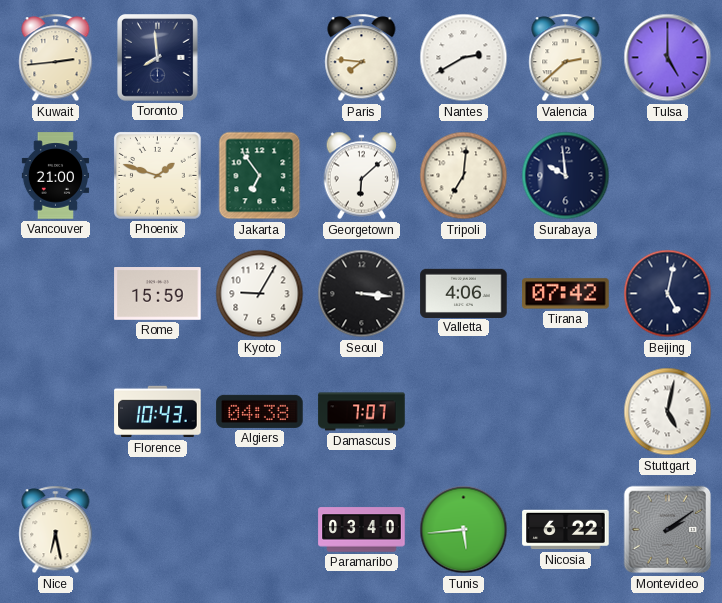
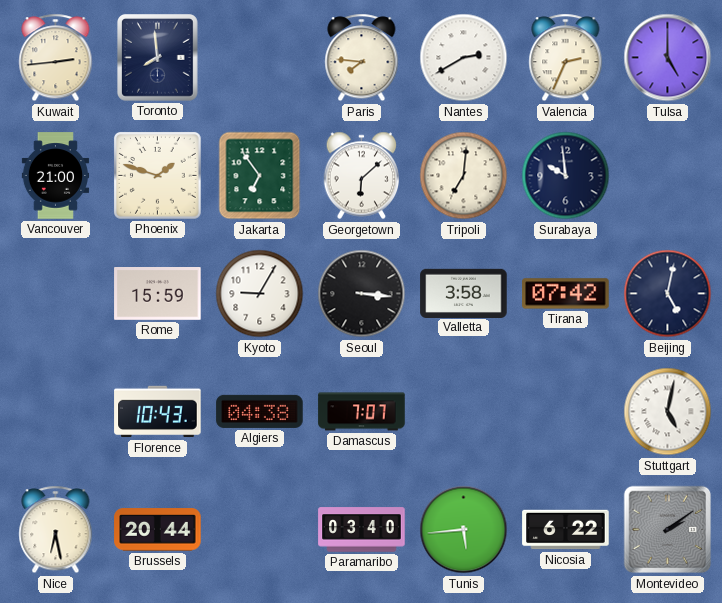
Valencia: 2:38 -> 2:34 (566, 58)
Valletta: 4:06 -> 3:58 (464, 293)
Brussels: none -> 20:44 (158, 530)
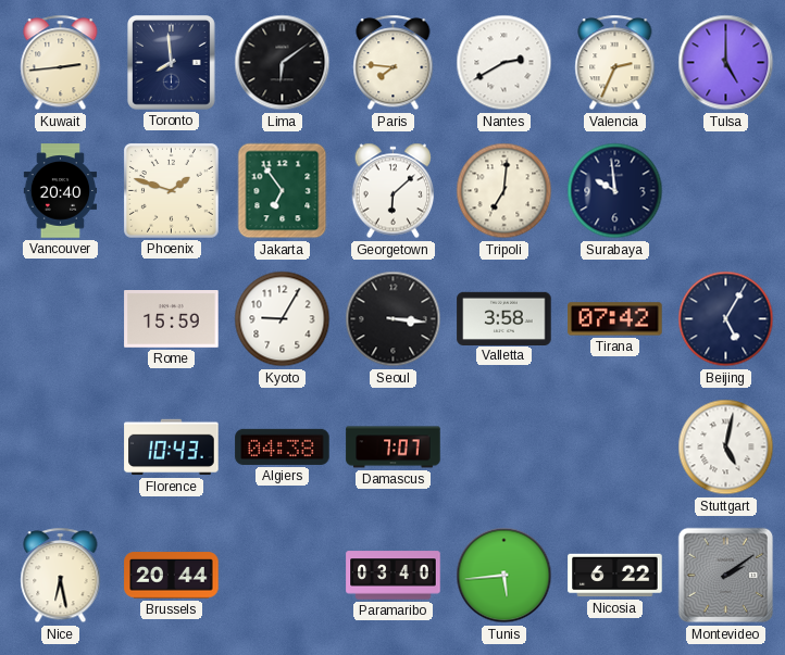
Lima: none -> 6:09 (283, 63)
Vancouver: 21:00 -> 20:40 (60, 191)
Beijing: 5:02 -> 5:05 (726, 319)
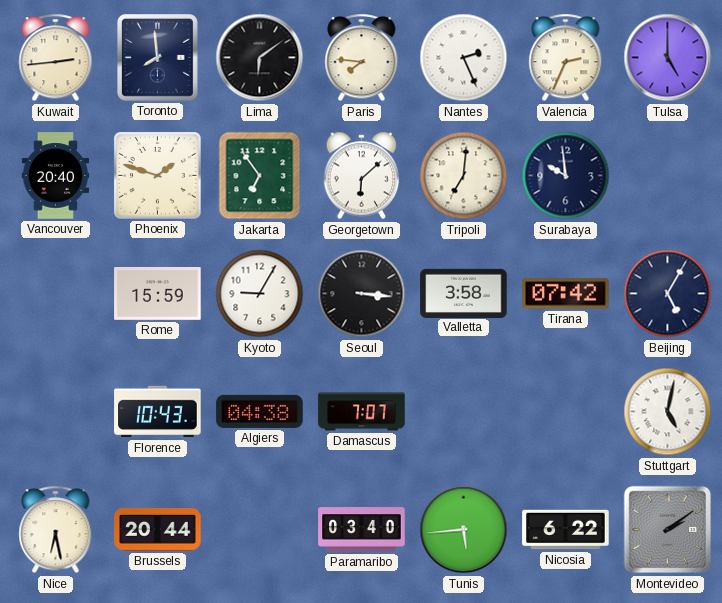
Nantes: 2:40 -> 2:26 (464, 58)
